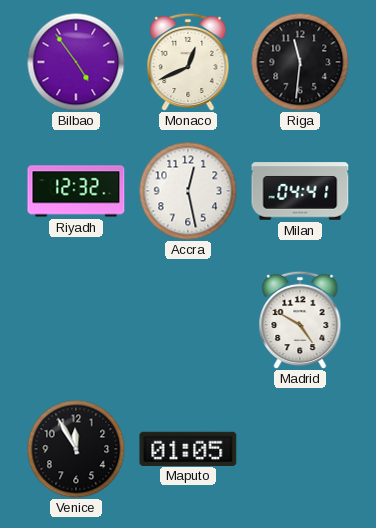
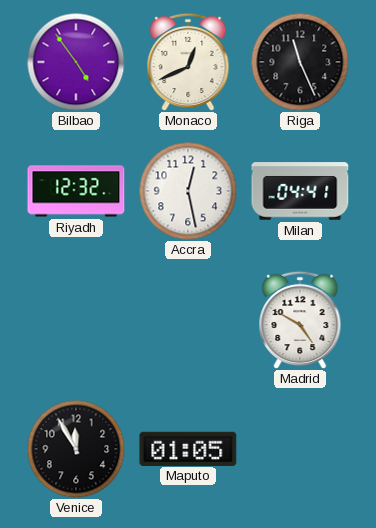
Riga: 11:31 -> 11:26 (300, 62)
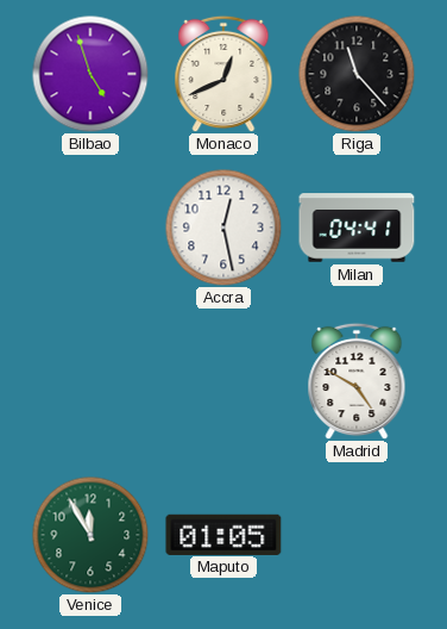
Bilbao: 4:54 -> 4:57 (90, 74)
Riga: 11:26 -> 11:23 (357, 74)
Riyadh: 12:32 -> none (76, 191)
Venice dial: black -> green (90, 535)
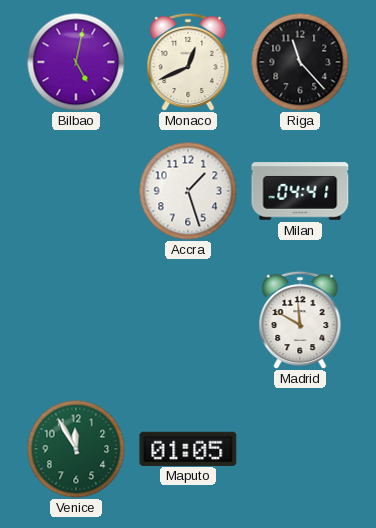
Bilbao: 4:57 -> 5:02 (76, 62)
Accra: 12:28 -> 1:27 (188, 191)
Madrid: 4:50 -> 11:50 (300, 320)
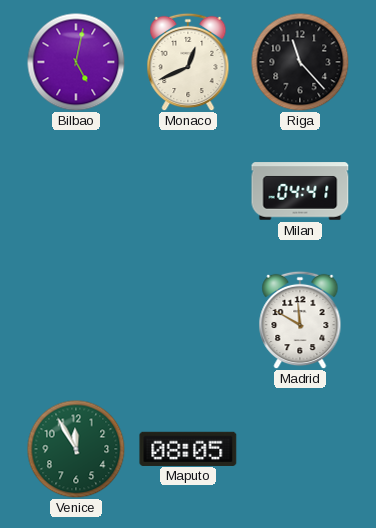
Accra: 1:27 -> none (188, 191)
Maputo: 01:05 -> 08:05 (188, 448)
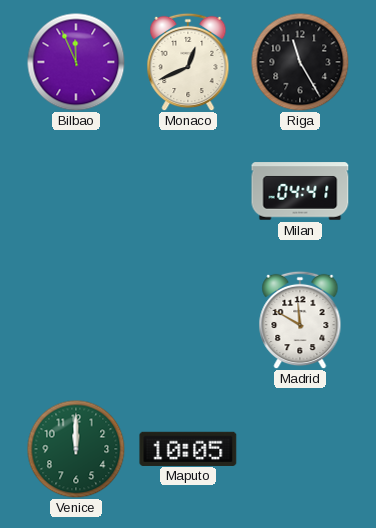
Bilbao: 5:02 -> 11:56 (76, 62)
Riga: 11:23 -> 11:25 (300, 62)
Venice: 11:55 -> 12:00 (76, 449)
Maputo: 08:05 -> 10:05 (188, 448)
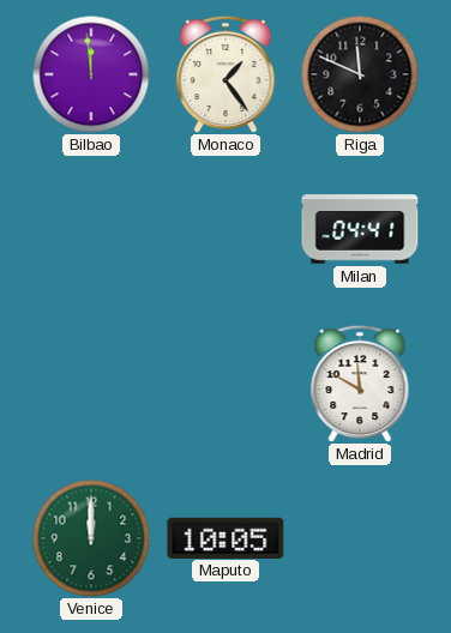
Bilbao: 11:56 -> 11:59 (91, 74)
Monaco: 12:41 -> 1:24 (225, 74)
Riga: 11:25 -> 11:49 (360, 74)
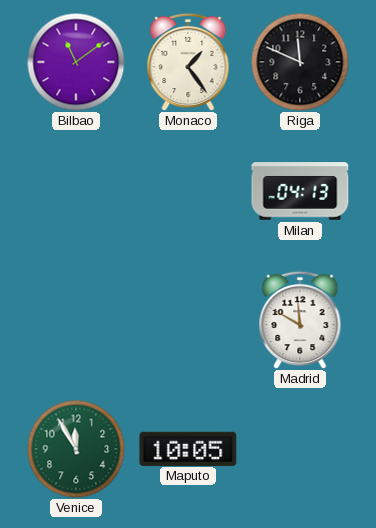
Bilbao: 11:59 -> 11:09 (76, 62)
Milan: 04:41 -> 04:13 (300, 191)
Venice: 12:00 -> 11:55 (76, 449)
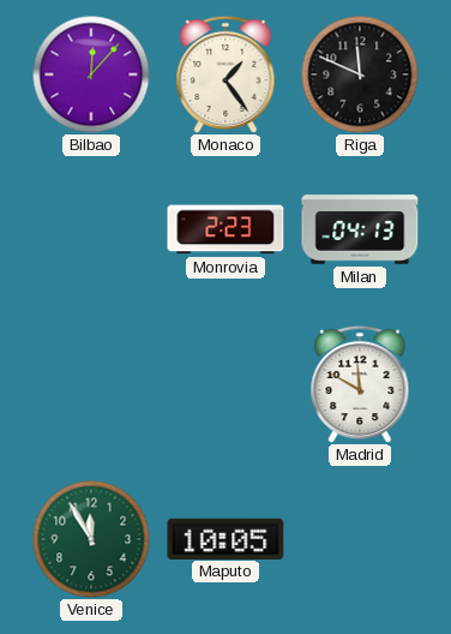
Bilbao: 11:09 -> 12:07 (91, 74)
Monrovia: none -> 2:23 (225, 229)
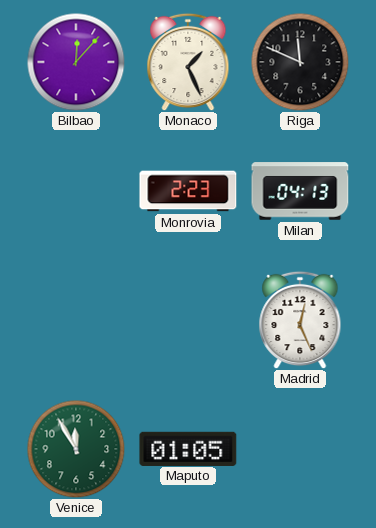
Monaco: 1:24 -> 1:26 (188, 62)
Madrid: 11:50 -> 12:26 (300, 320)
Maputo: 10:05 -> 01:05 (188, 448)
